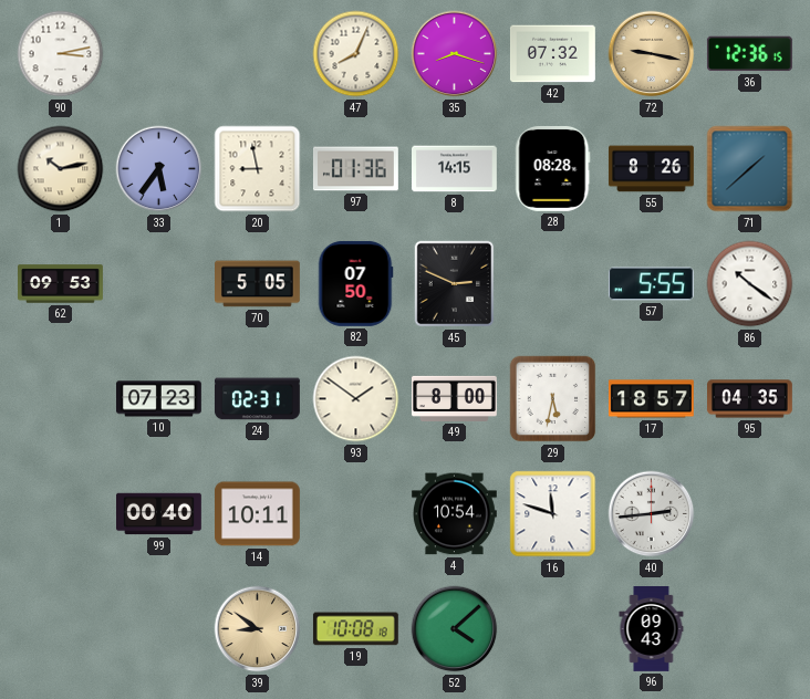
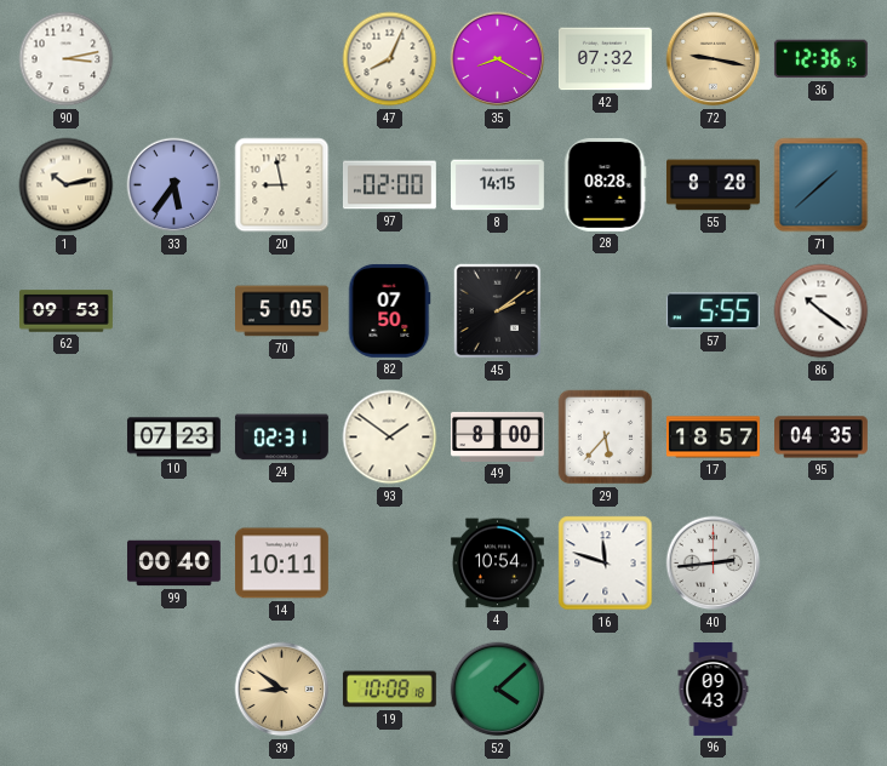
35: 8:18 -> 8:20 (498, 59)
97: 01:36 -> 02:00 (389, 185)
55: 8:26 -> 8:28 (713, 185)
45: 2:49 -> 2:09 (498, 311)
29: 5:32 -> 5:37 (606, 438)
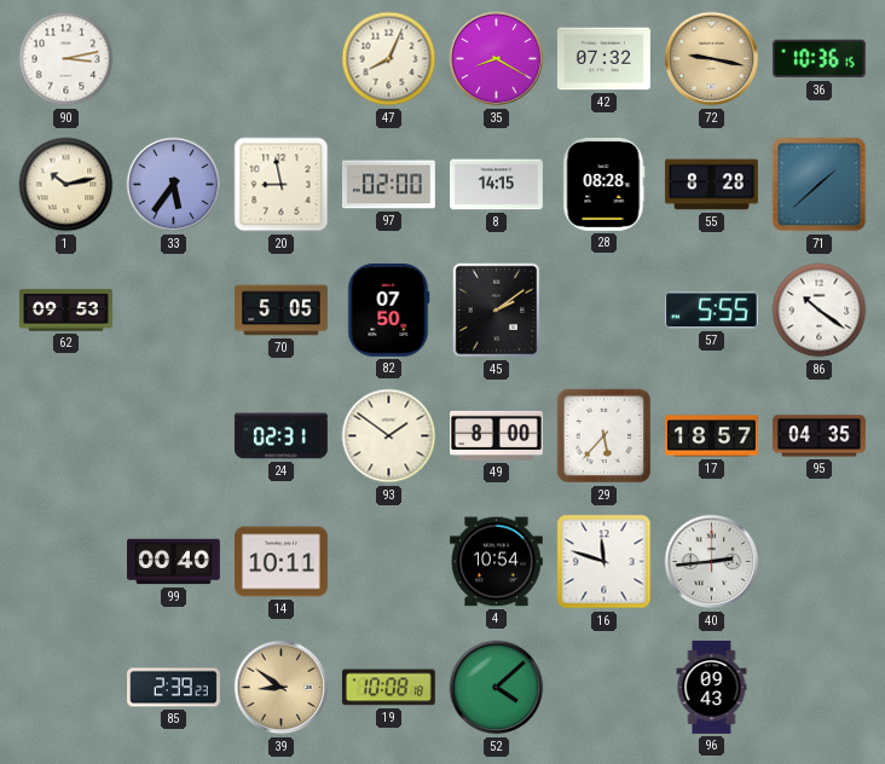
36: 12:36 -> 10:36 (819, 59)
10: 07:23 -> none (174, 438)
85: none -> 2:39 (174, 688)
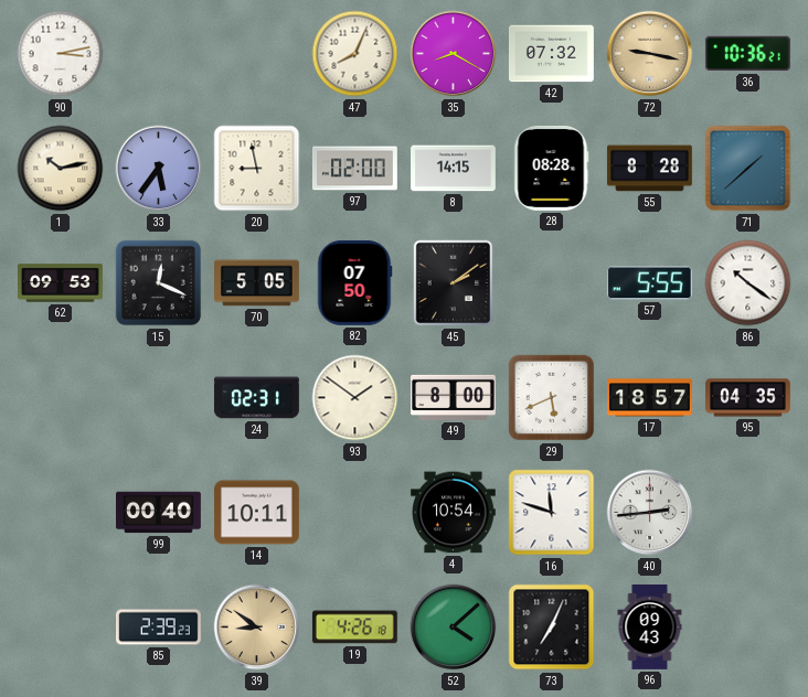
36: 10:36:15 -> 10:36:21 (747, 54)
15: none -> 12:19 (159, 283)
29: 5:37 -> 5:41 (552, 398)
19: 10:08 -> 4:26 (354, 628)
73: none -> 7:04 (552, 628)
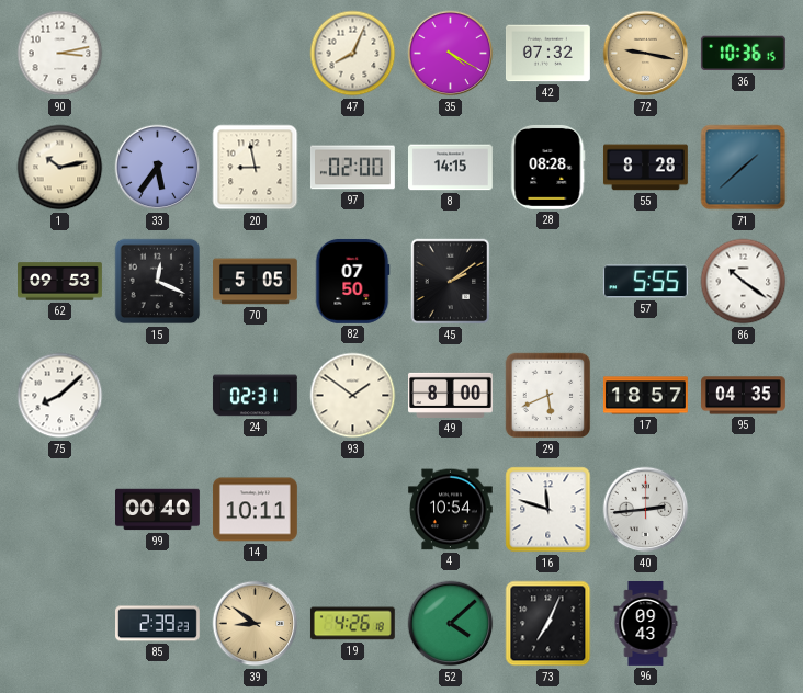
35: 8:20 -> 4:20 (451, 54)
36: 10:36:21 -> 10:36:15 (743, 54)
75: none -> 8:08 (60, 396)
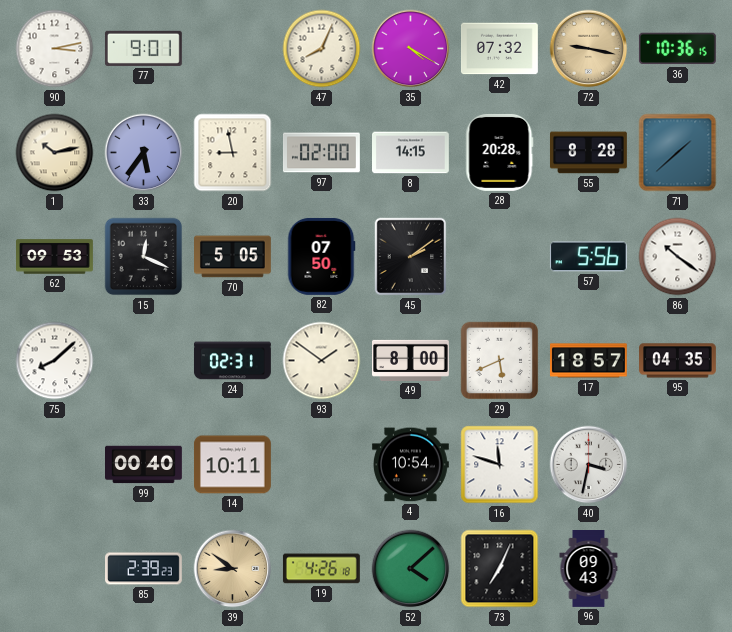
77: none -> 9:01 (143, 48)
28: 08:28 -> 20:28 (500, 152)
57: 5:55 -> 5:56 (588, 257)
40: 2:44 -> 3:32 (589, 465)
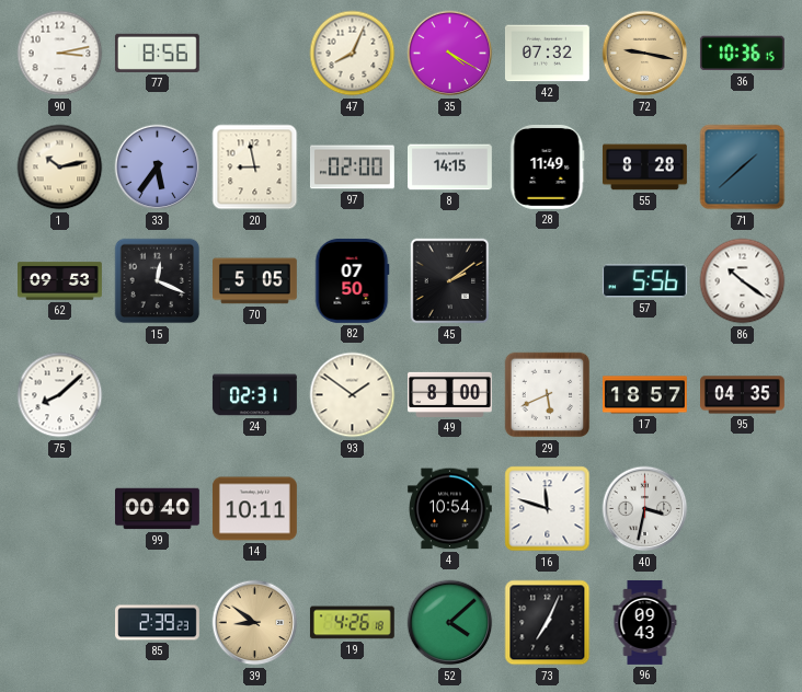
77: 9:01 -> 8:56 (157, 53)
28: 20:28 -> 11:49 (548, 166)
